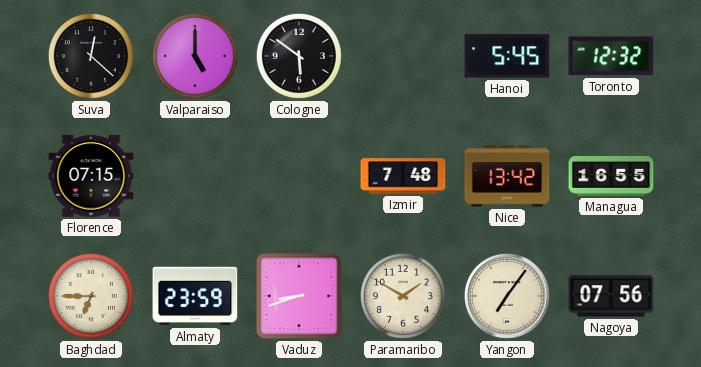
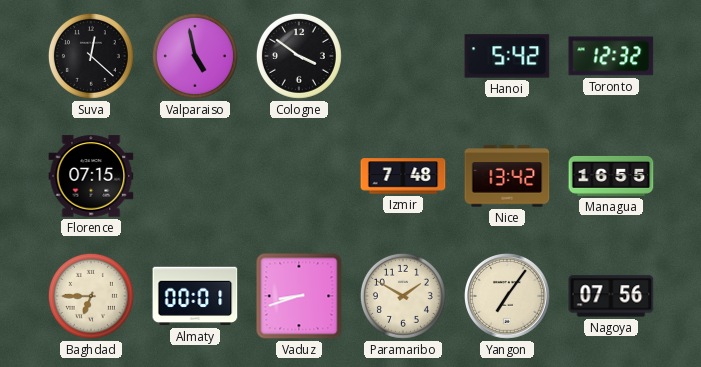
Valparaiso: 5:00 -> 4:58 (195, 56)
Cologne: 5:51 -> 3:51 (299, 56)
Hanoi: 5:45 -> 5:42 (507, 56)
Almaty: 23:59 -> 00:01 (195, 296)
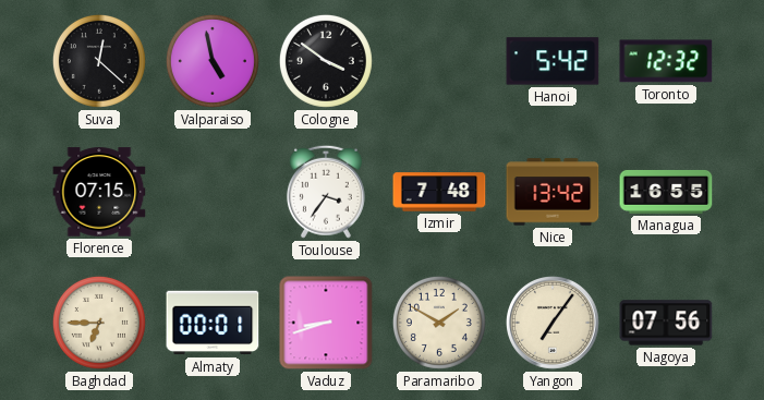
Toulouse: none -> 3:36 (326, 192)
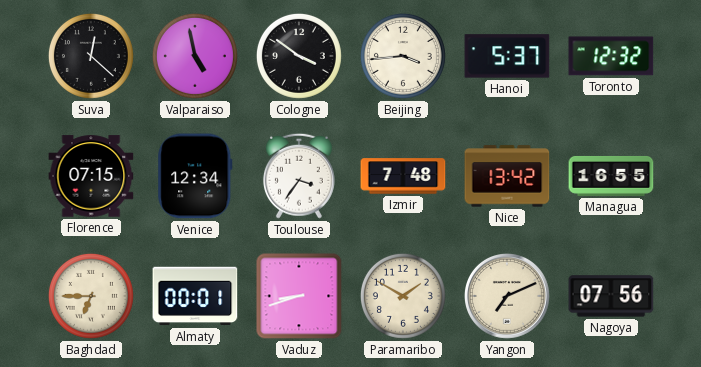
Beijing: none -> 3:44 (403, 56)
Hanoi: 5:42 -> 5:37 (507, 56)
Venice: none -> 12:34 (195, 176)
Yangon: 7:06 -> 7:11 (508, 297)
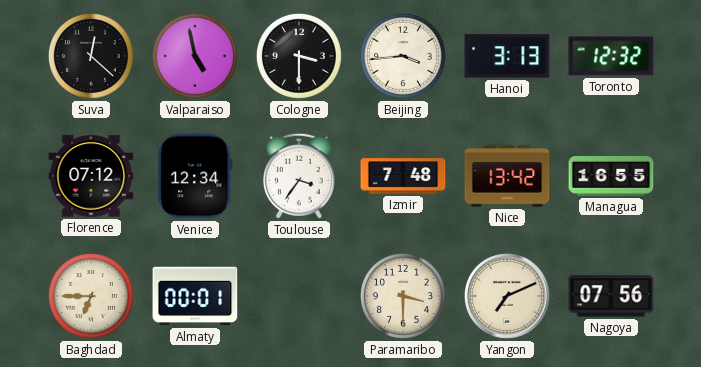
Cologne: 3:51 -> 3:30 (299, 56)
Hanoi: 5:37 -> 3:13 (507, 56)
Florence: 07:15 -> 07:12 (91, 176)
Vaduz: 8:42 -> none (299, 296)
Paramaribo: 1:50 -> 3:30 (403, 296)
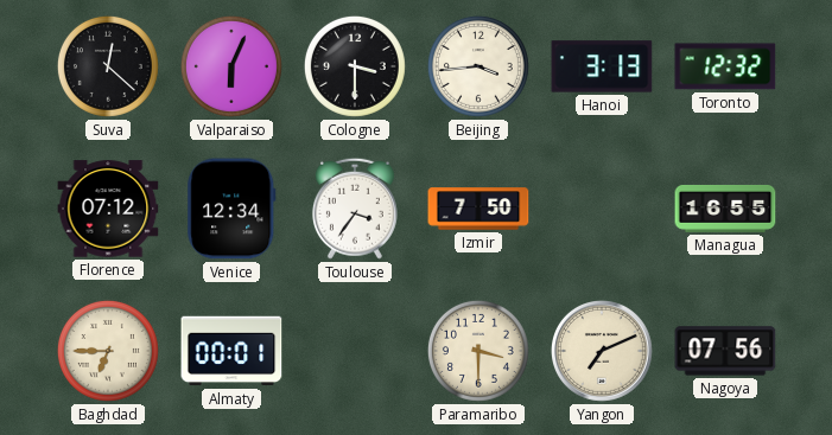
Valparaiso: 4:58 -> 6:04 (231, 66)
Izmir: 7:48 -> 7:50 (478, 209)
Nice: 13:42 -> none (507, 176)
